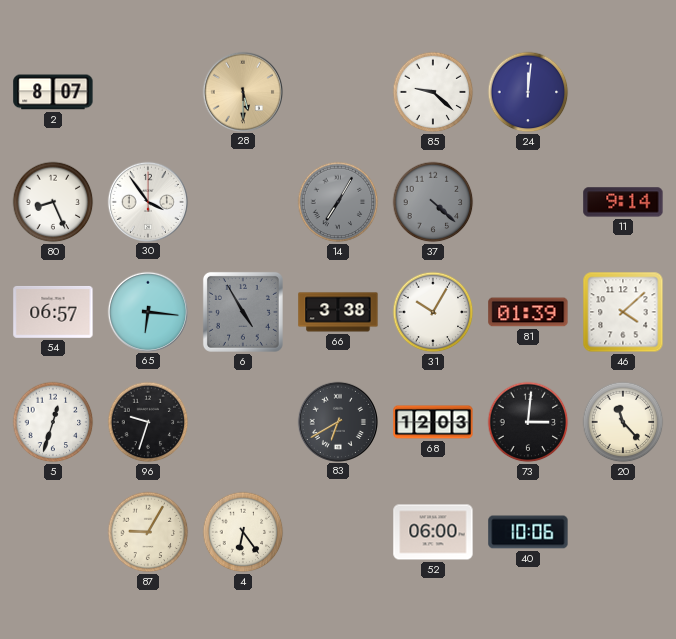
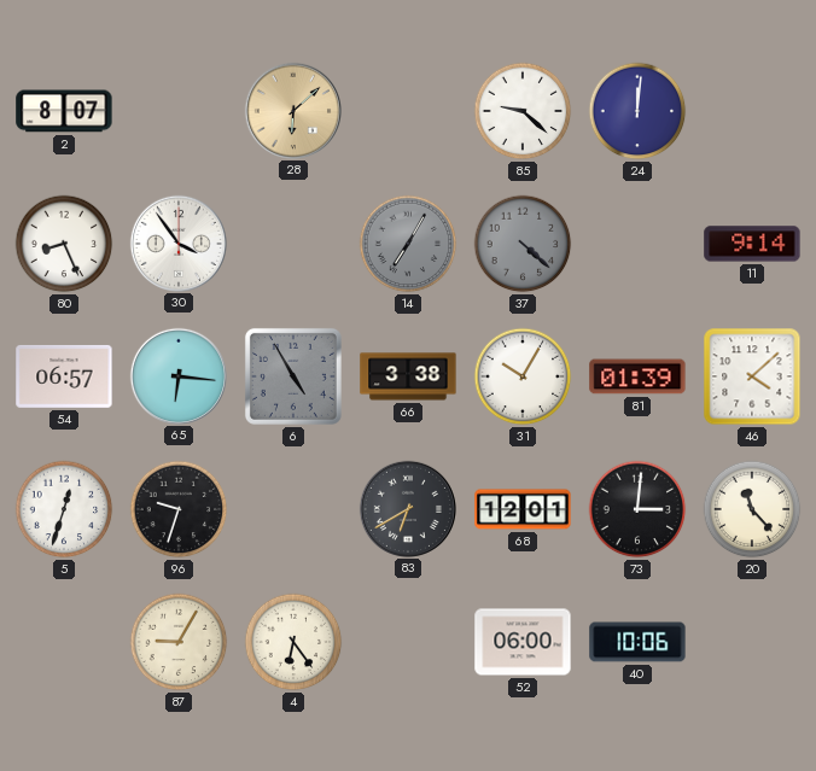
28: 5:30 -> 6:08 (292, 110)
68: 12:03 -> 12:01 (523, 509)
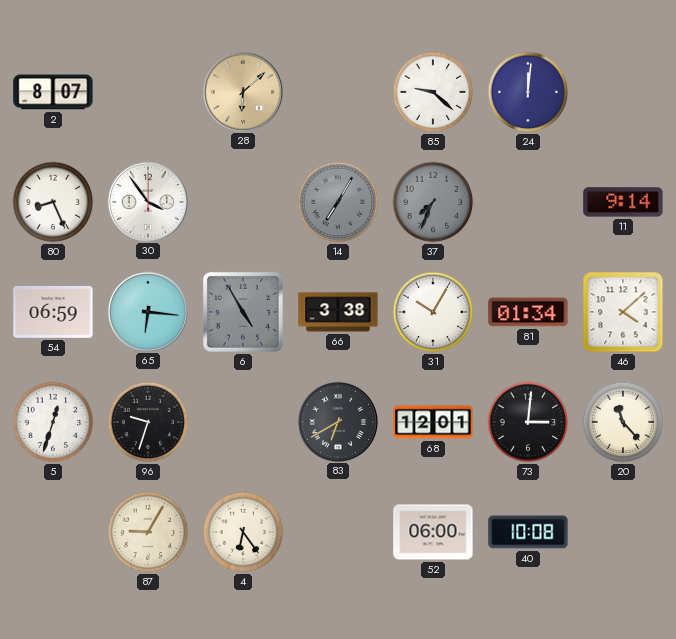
37: 4:22 -> 7:34 (433, 202)
54: 06:57 -> 06:59 (53, 312)
81: 01:39 -> 01:34 (528, 312)
40: 10:06 -> 10:08 (528, 532)
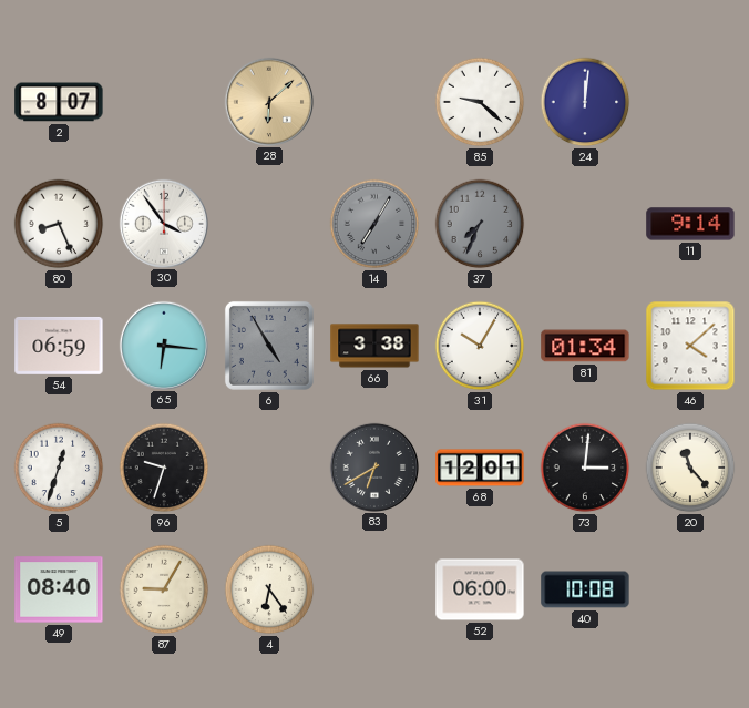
49: none -> 08:40 (59, 589)
